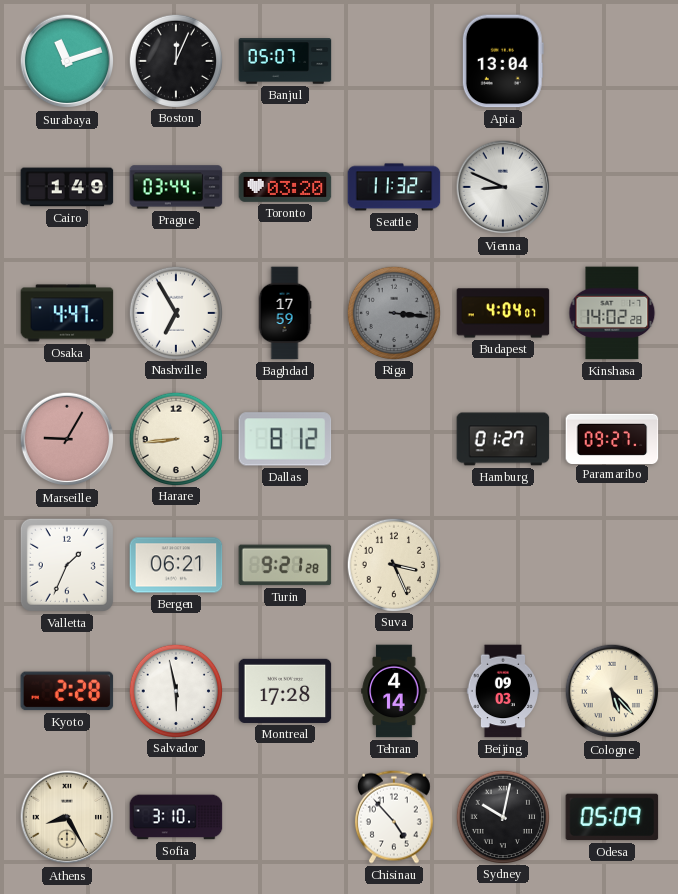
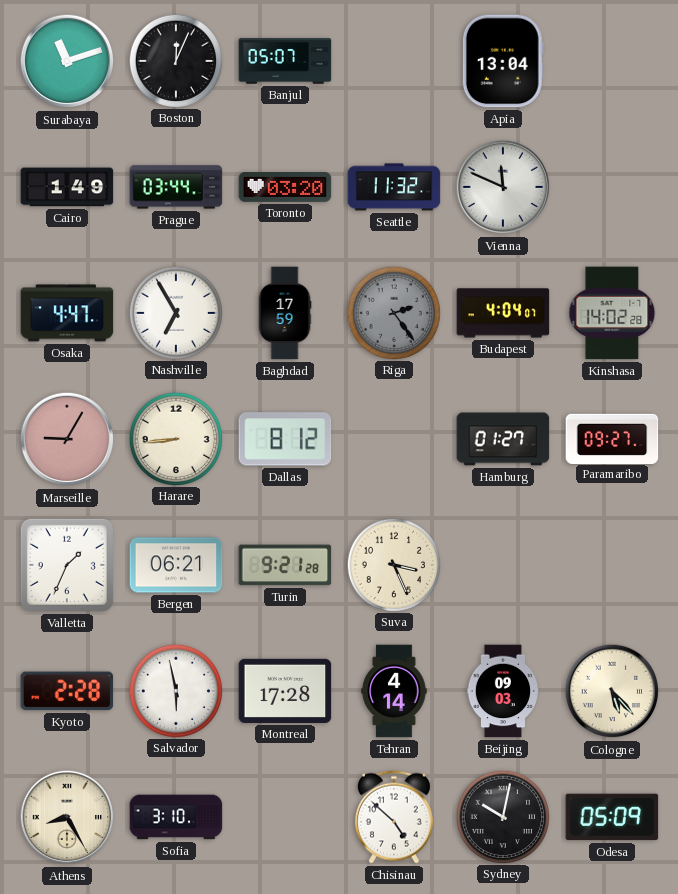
Vienna: 8:49 -> 11:49 (503, 187)
Riga: 3:16 -> 2:24 (393, 312)
Chisinau: 4:53 -> 4:52 (394, 817)
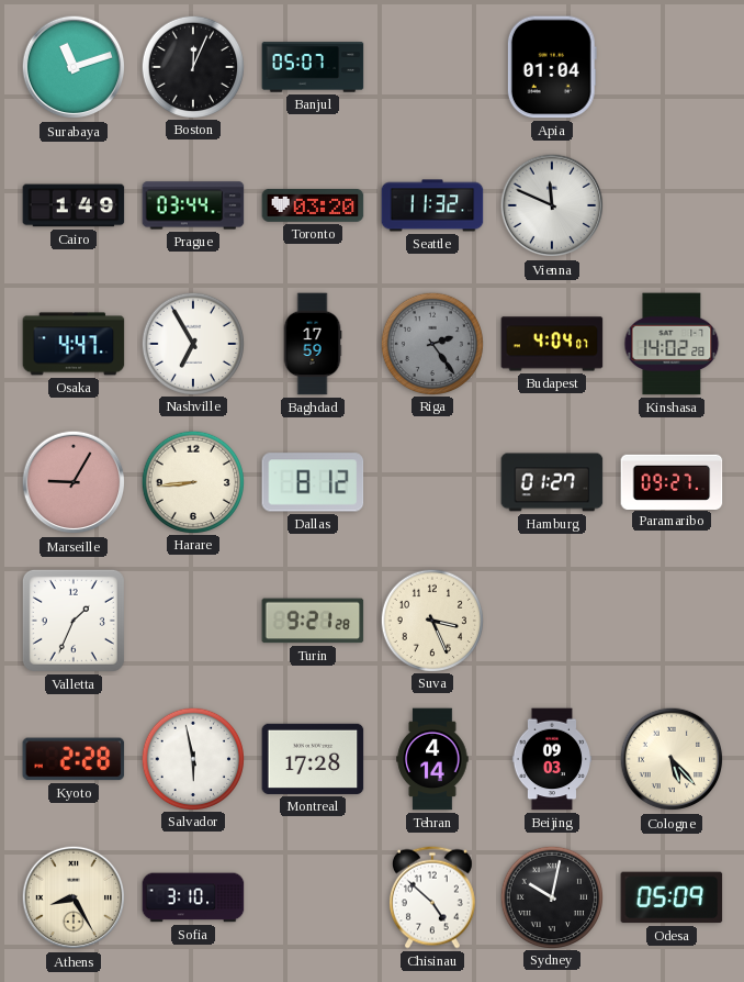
Apia: 13:04 -> 01:04 (552, 67)
Bergen: 06:21 -> none (176, 565)
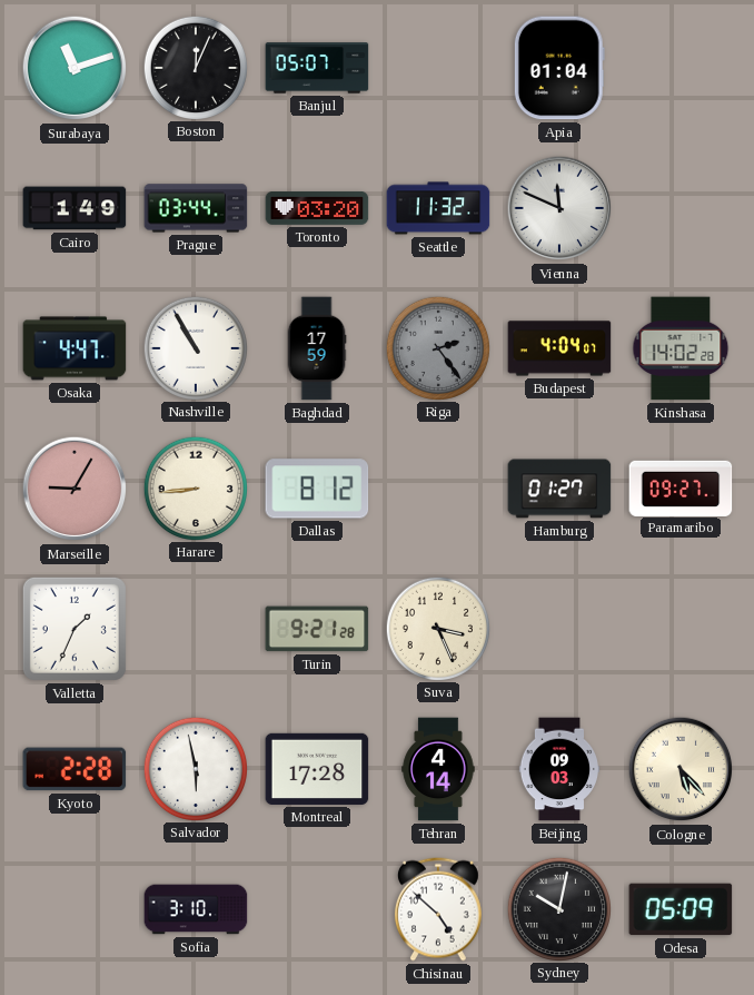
Nashville: 6:55 -> 10:55 (195, 347)
Athens: 8:25 -> none (74, 897)
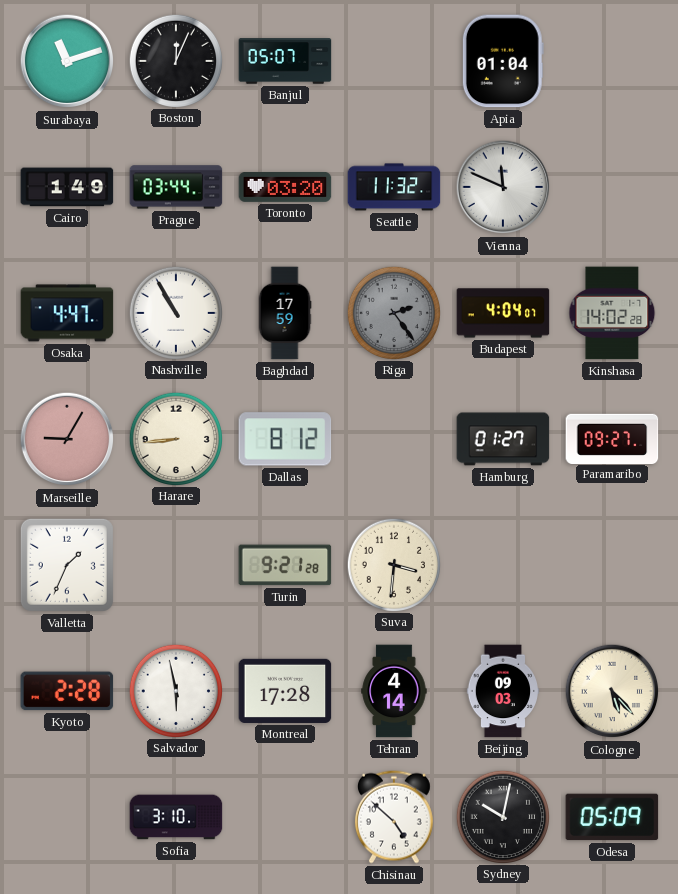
Suva: 3:26 -> 3:31 (393, 564)
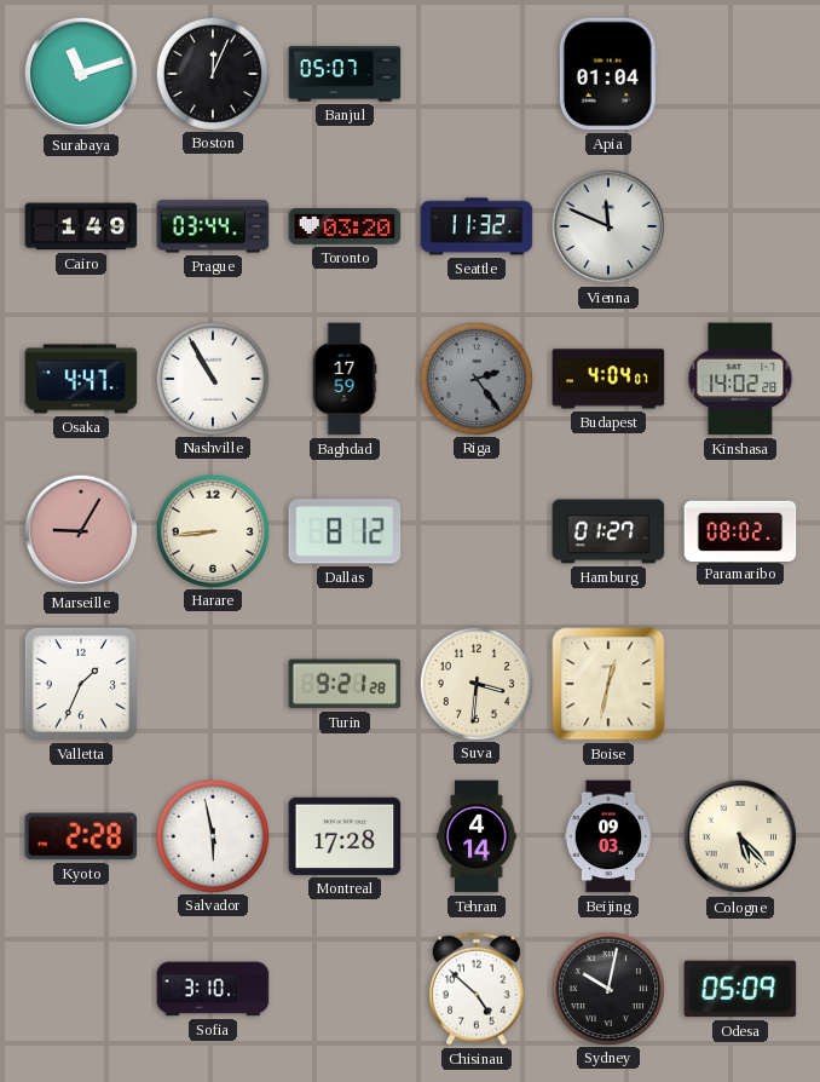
Paramaribo: 09:27 -> 08:02 (740, 530)
Boise: none -> 12:32 (608, 684)
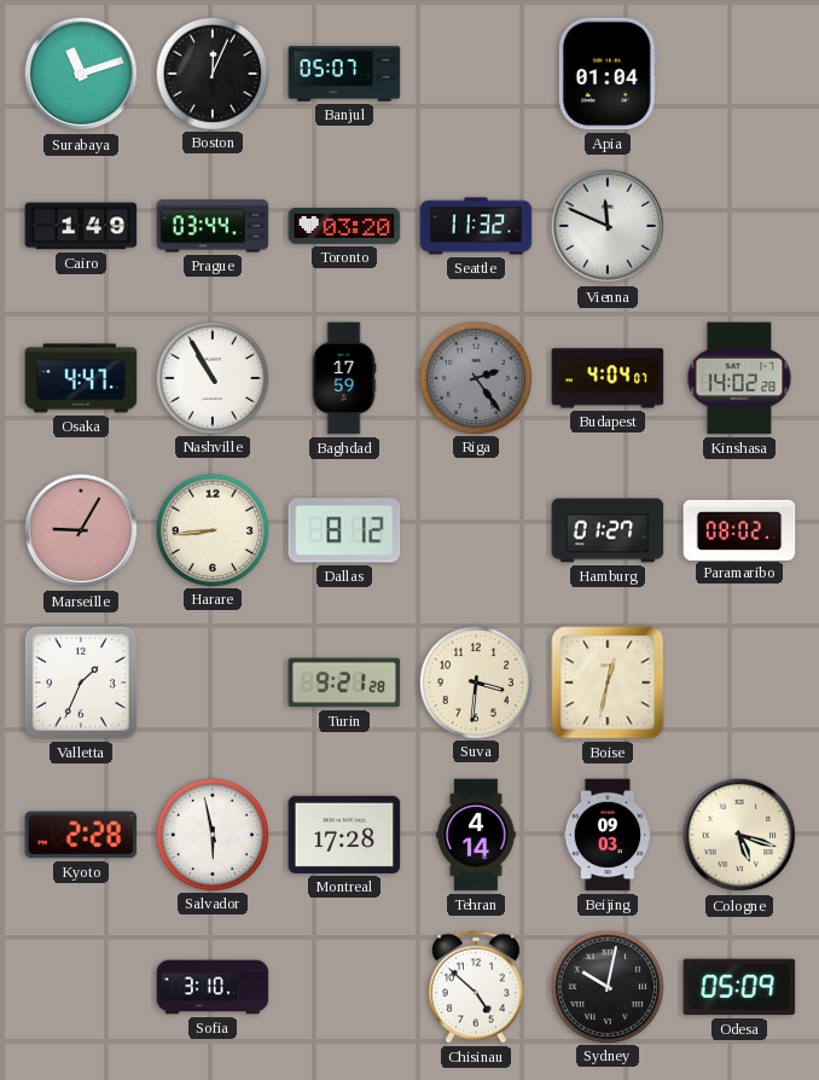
Cologne: 5:23 -> 5:18 (739, 835)
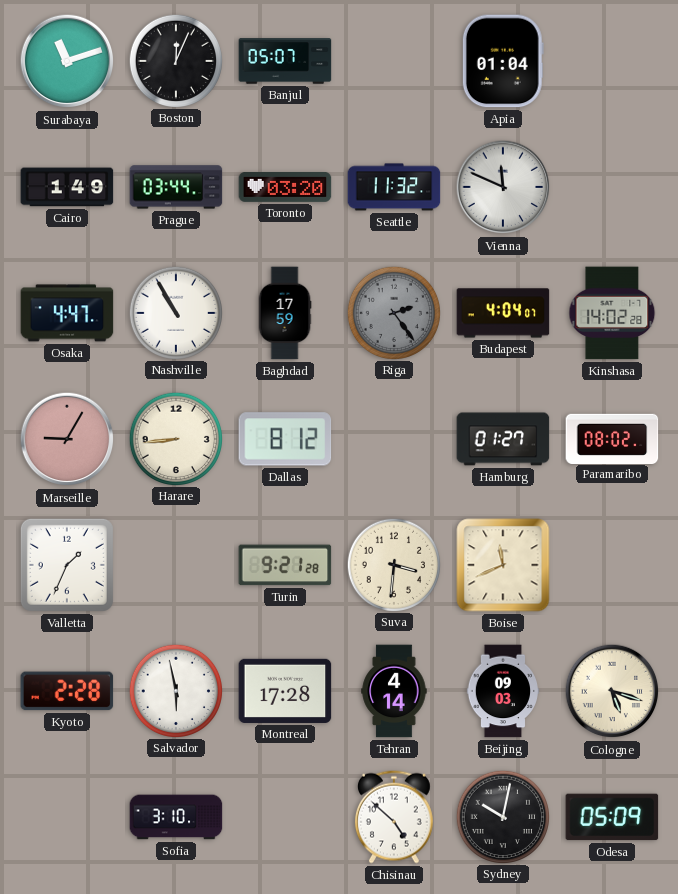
Boise: 12:32 -> 11:41 (503, 565)
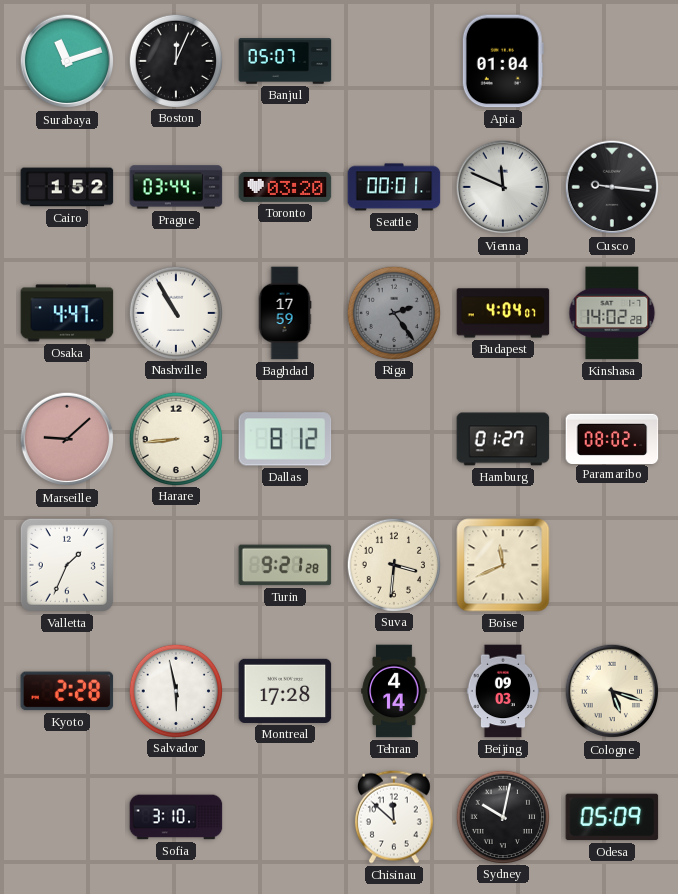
Cairo: 1:49 -> 1:52 (67, 187)
Seattle: 11:32 -> 00:01 (394, 187)
Cusco: none -> 9:16 (612, 187)
Marseille: 9:05 -> 9:08 (67, 439)
Chisinau: 4:52 -> 11:52 (394, 817)
